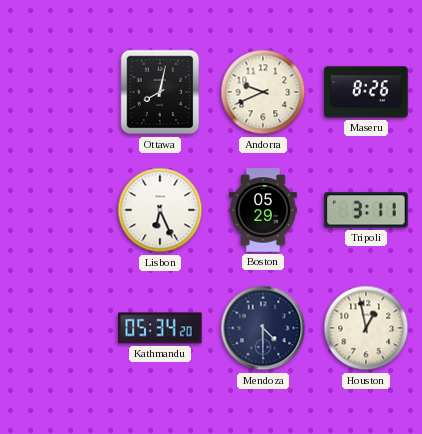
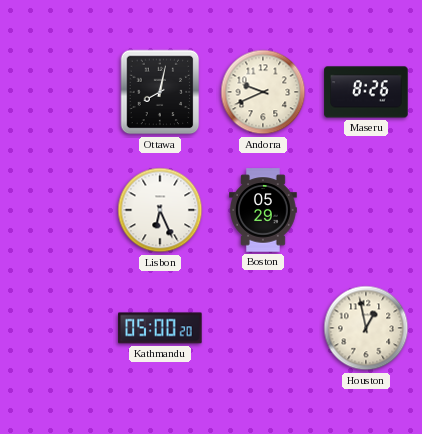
Tripoli: 3:11 -> none (366, 210)
Kathmandu: 05:34 -> 05:00 (160, 328)
Mendoza: 4:30 -> none (263, 328)
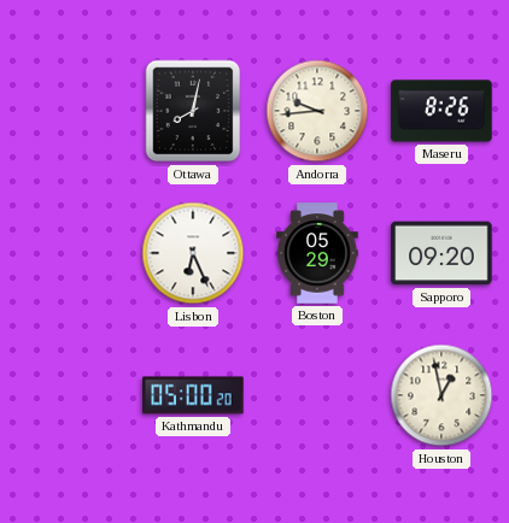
Andorra: 9:41 -> 9:44 (317, 111)
Sapporo: none -> 09:20 (441, 253)
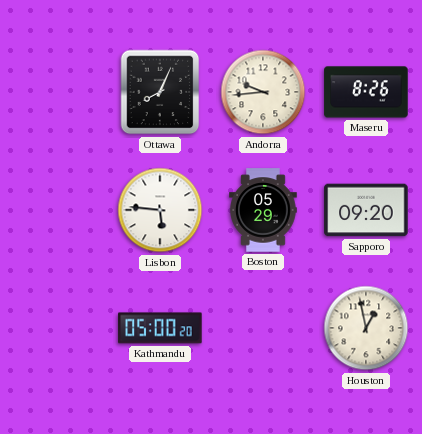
Ottawa: 8:02 -> 8:04 (160, 92)
Lisbon: 6:26 -> 5:46 (160, 210)
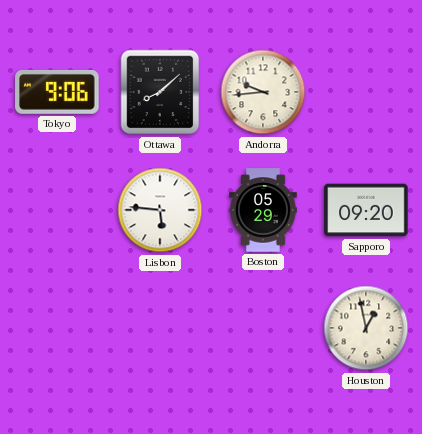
Tokyo: none -> 9:06 (57, 92)
Ottawa: 8:04 -> 8:08 (160, 92)
Maseru: 8:26 -> none (366, 92)
Kathmandu: 05:00 -> none (160, 328)
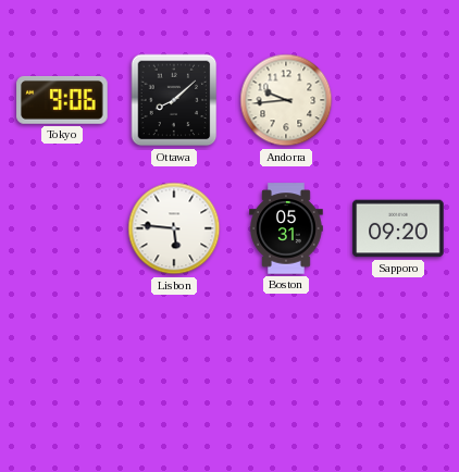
Boston: 05:29 -> 05:31 (286, 228)
Houston: 12:58 -> none (366, 328)
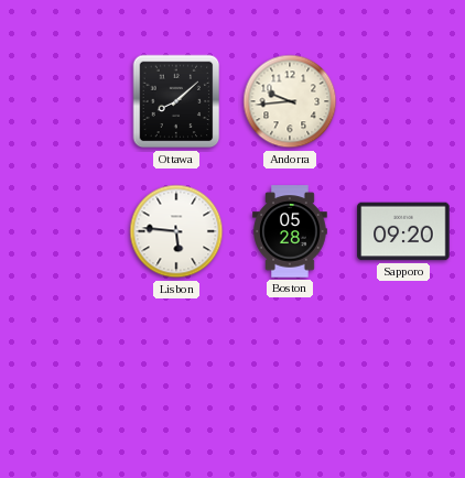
Tokyo: 9:06 -> none (62, 100)
Boston: 05:31 -> 05:28 (290, 231)
